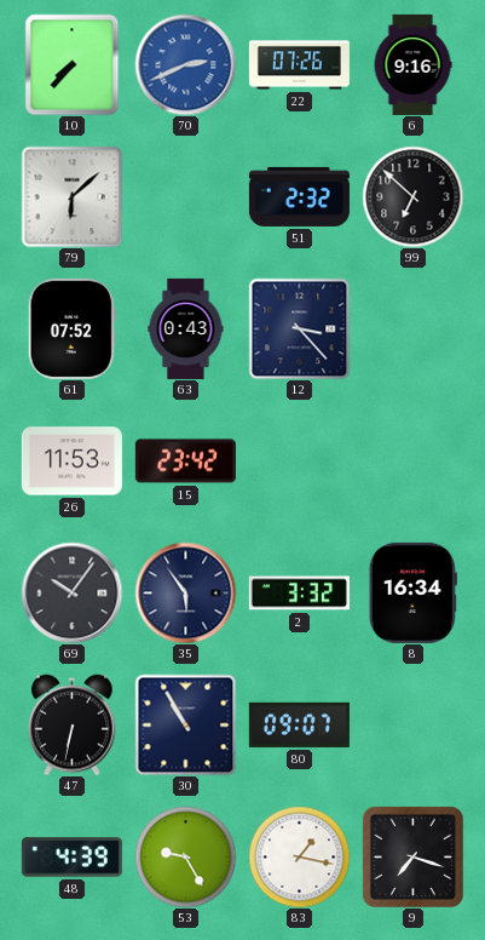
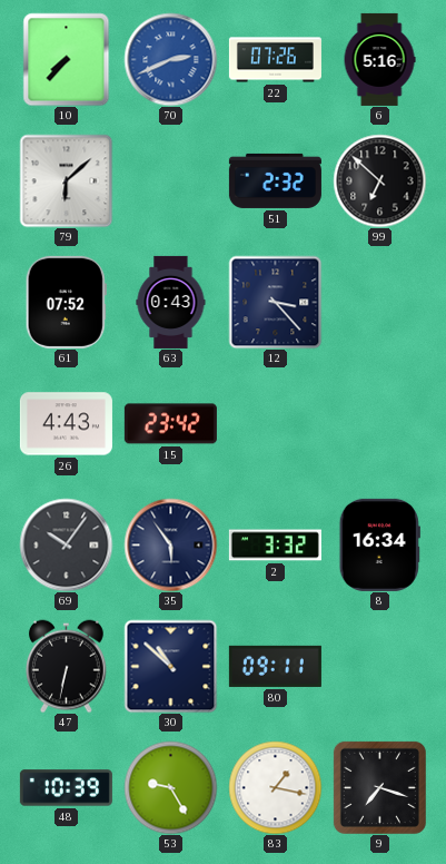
6: 9:16 -> 5:16 (379, 59)
26: 11:53 -> 4:43 (66, 424)
30: 10:55 -> 10:52 (170, 666)
80: 09:07 -> 09:11 (275, 666)
48: 4:39 -> 10:39 (66, 788)
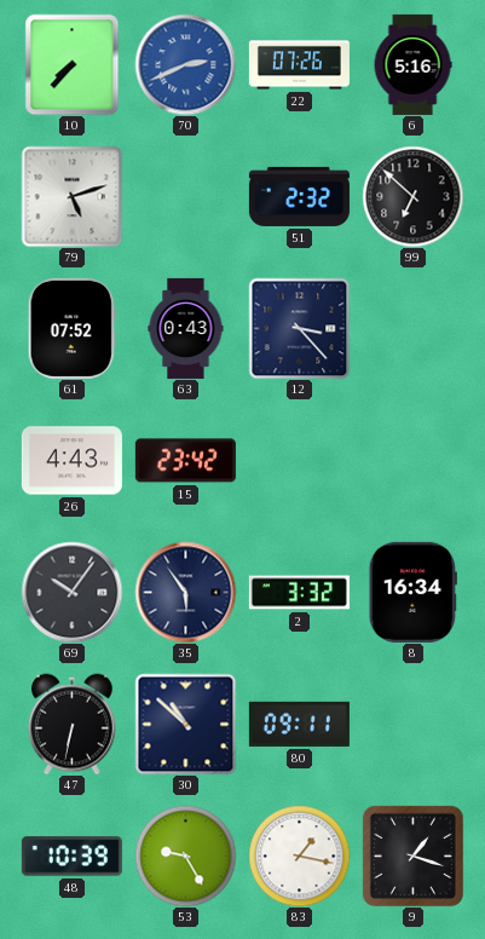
79: 6:08 -> 5:12 (71, 196)
9: 7:18 -> 1:18 (412, 856)
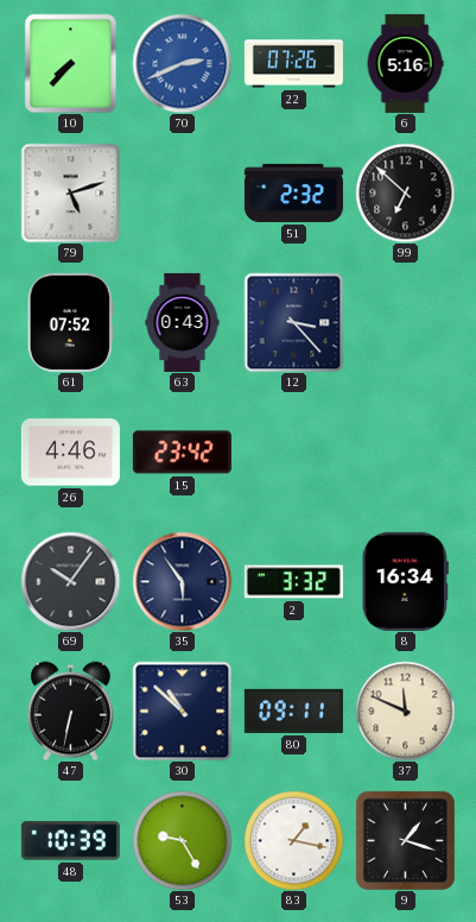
26: 4:43 -> 4:46 (70, 453)
37: none -> 11:49 (405, 711)
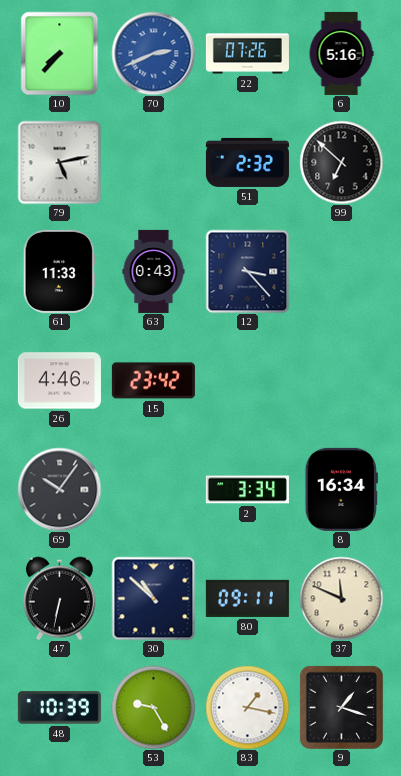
79: 5:12 -> 5:13 (59, 162)
61: 07:52 -> 11:33 (59, 271)
35: 5:54 -> none (182, 581)
2: 3:32 -> 3:34 (247, 490)
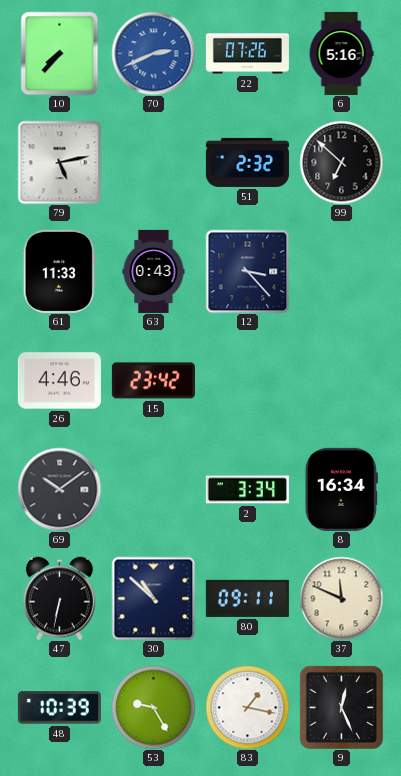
69: 10:06 -> 10:09 (59, 489)
9: 1:18 -> 12:26 (341, 707)
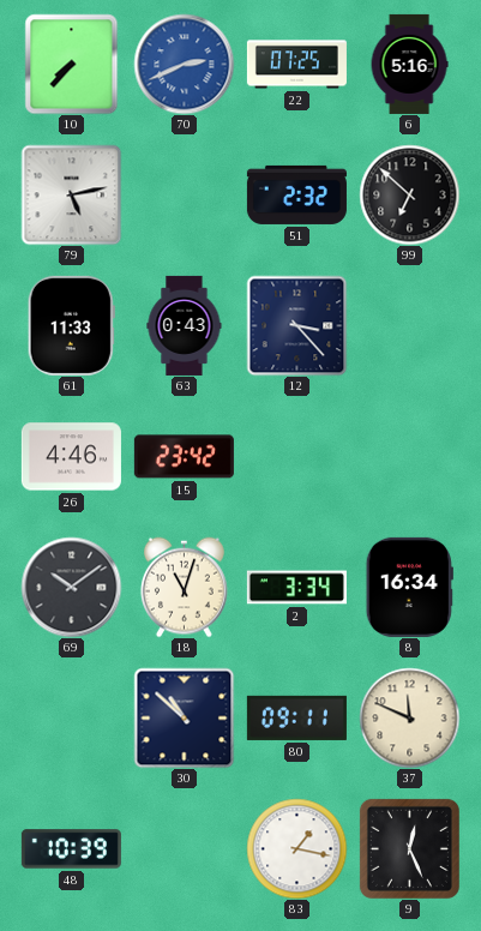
22: 07:26 -> 07:25 (296, 65)
18: none -> 11:03 (185, 587)
47: 6:32 -> none (60, 598)
53: 9:25 -> none (153, 707)
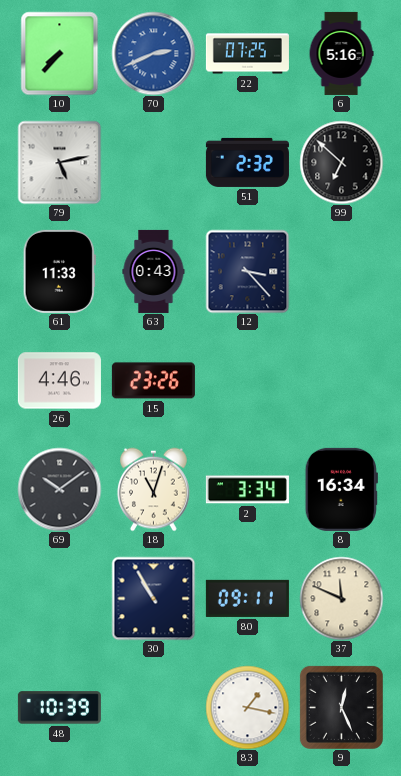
15: 23:42 -> 23:26 (153, 381)
30: 10:52 -> 10:55 (153, 598)
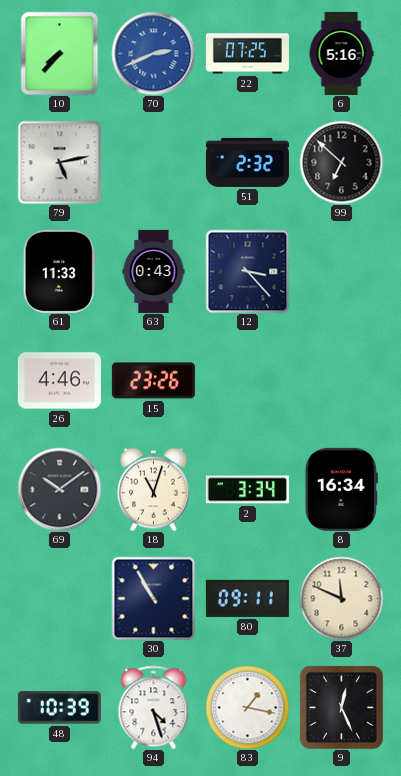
94: none -> 4:27 (154, 707)
